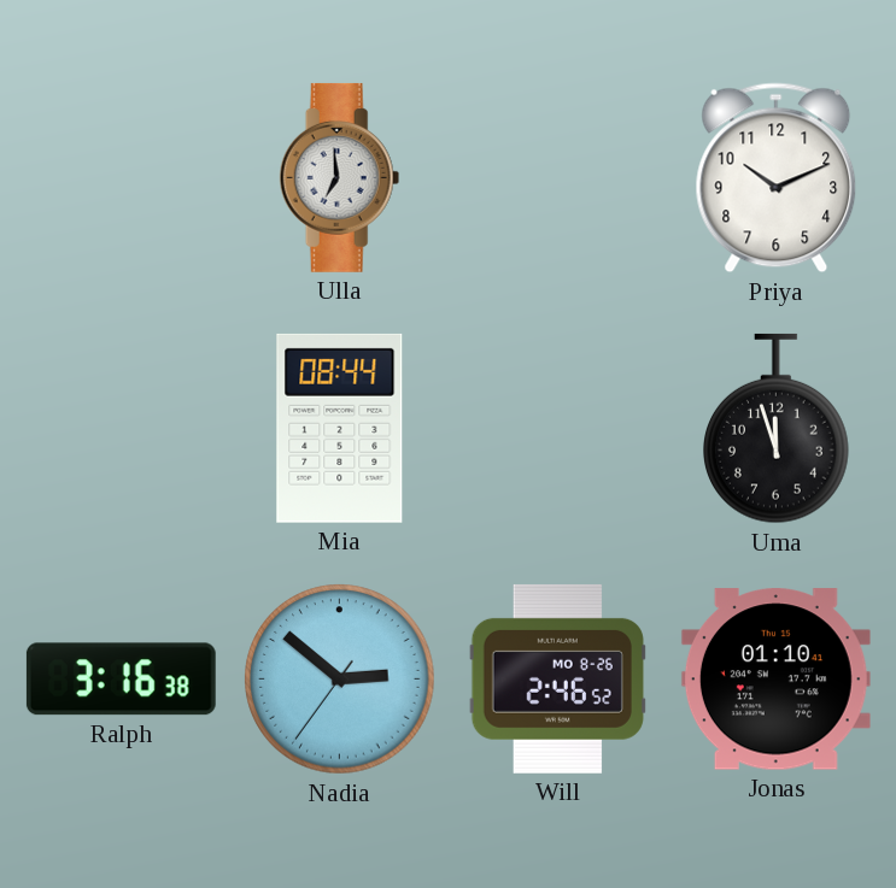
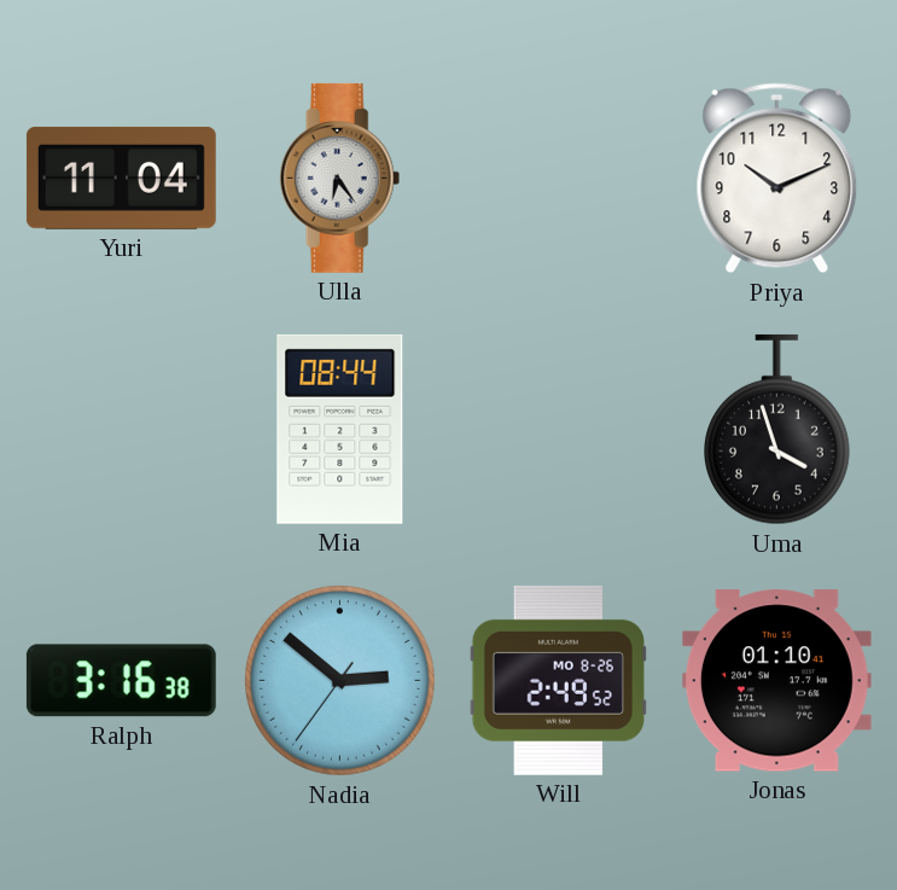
Yuri: none -> 11:04 (121, 178)
Ulla: 6:59 -> 6:24 (340, 178)
Uma: 11:57 -> 3:57 (777, 430)
Will: 2:46 -> 2:49 (558, 680)
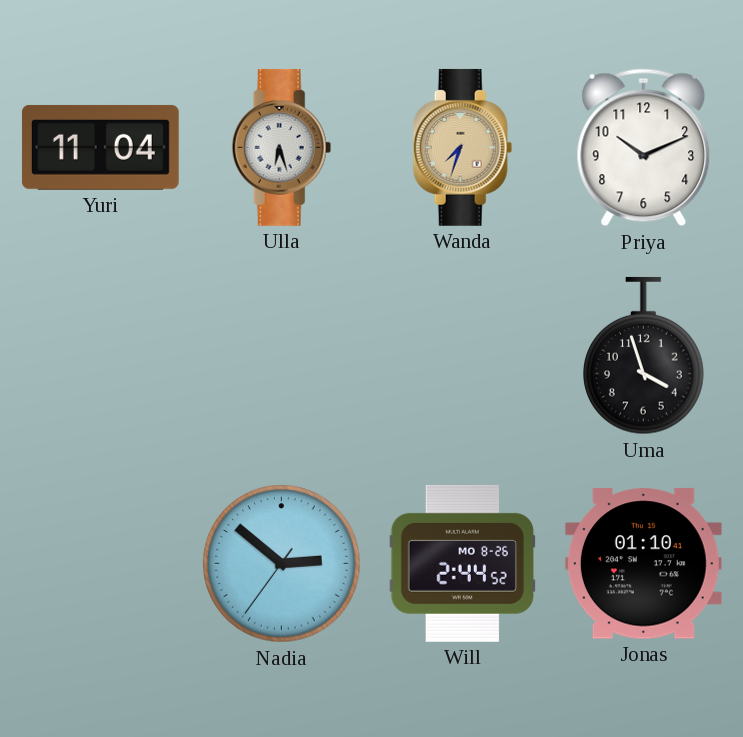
Ulla: 6:24 -> 6:27 (282, 147)
Wanda: none -> 7:33 (463, 147)
Mia: 08:44 -> none (340, 429)
Ralph: 3:16 -> none (121, 681)
Will: 2:49 -> 2:44 (462, 563)
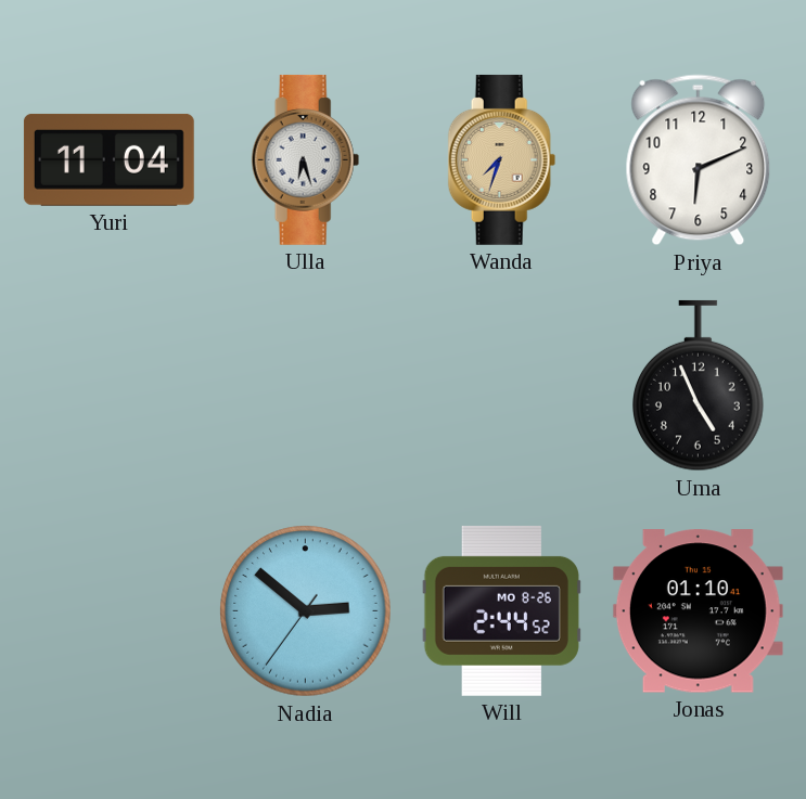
Priya: 10:11 -> 6:11 (699, 160)
Uma: 3:57 -> 4:56 (699, 386)
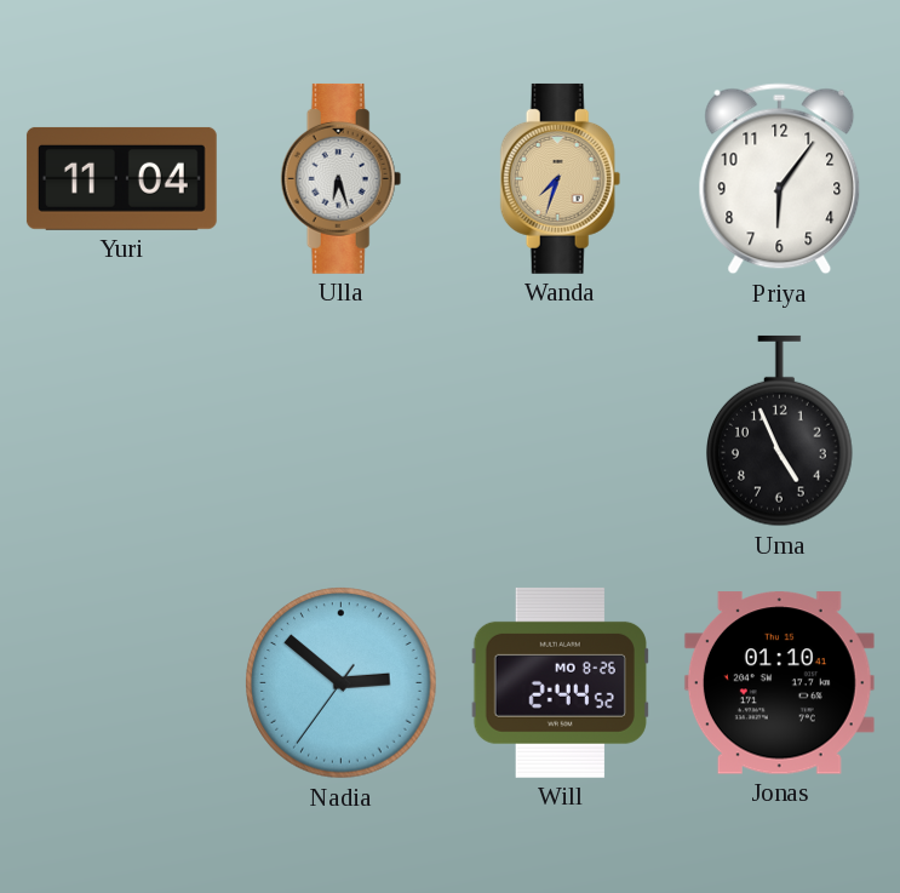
Priya: 6:11 -> 6:06 (780, 179)
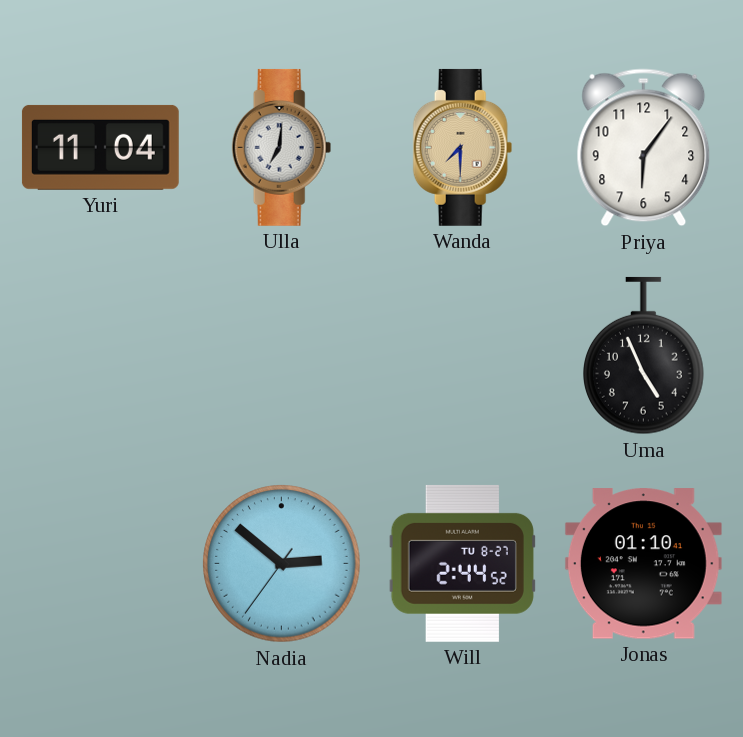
Ulla: 6:27 -> 7:01 (282, 147)
Wanda: 7:33 -> 7:30 (463, 147)
Will date: MO 8-26 -> TU 8-27 (462, 563)
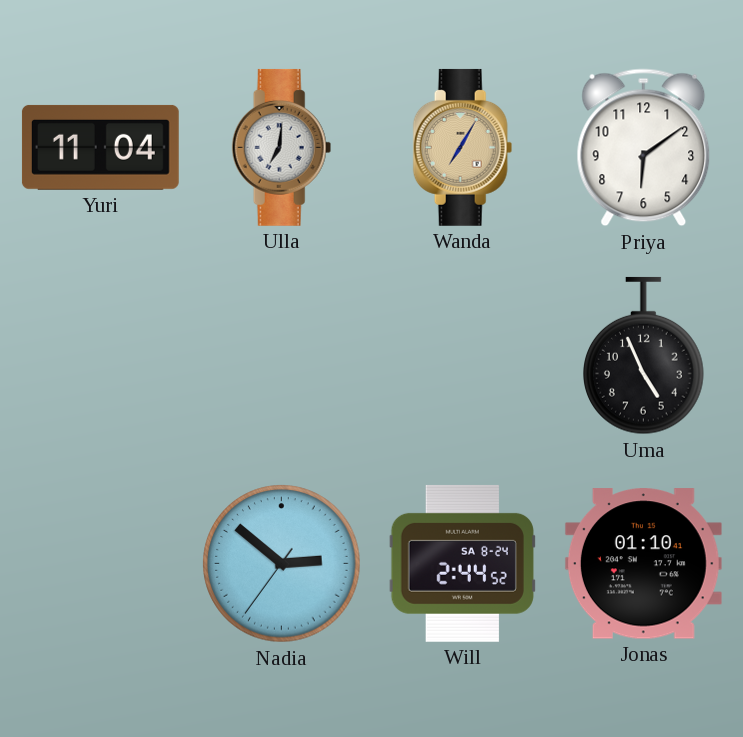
Wanda: 7:30 -> 7:05 (463, 147)
Priya: 6:06 -> 6:09 (644, 148)
Will date: TU 8-27 -> SA 8-24 (462, 563)
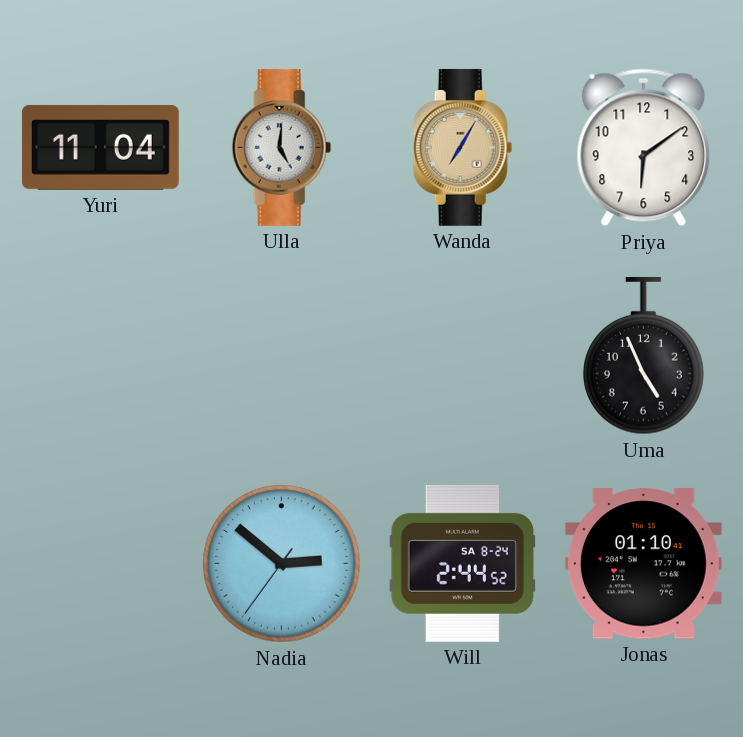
Ulla: 7:01 -> 5:01 (282, 147)
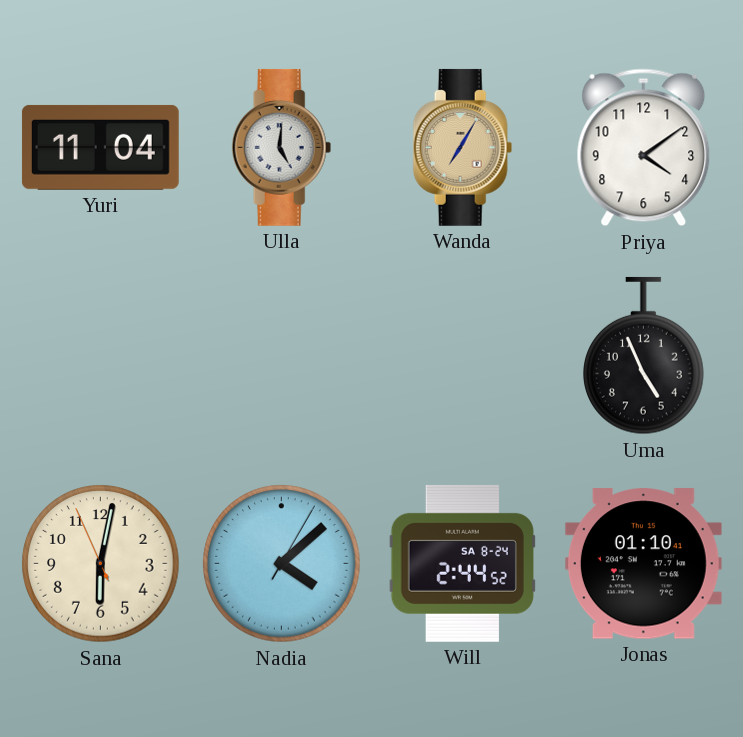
Priya: 6:09 -> 4:09 (644, 148)
Sana: none -> 6:01 (101, 564)
Nadia: 2:51 -> 4:08 (282, 564)
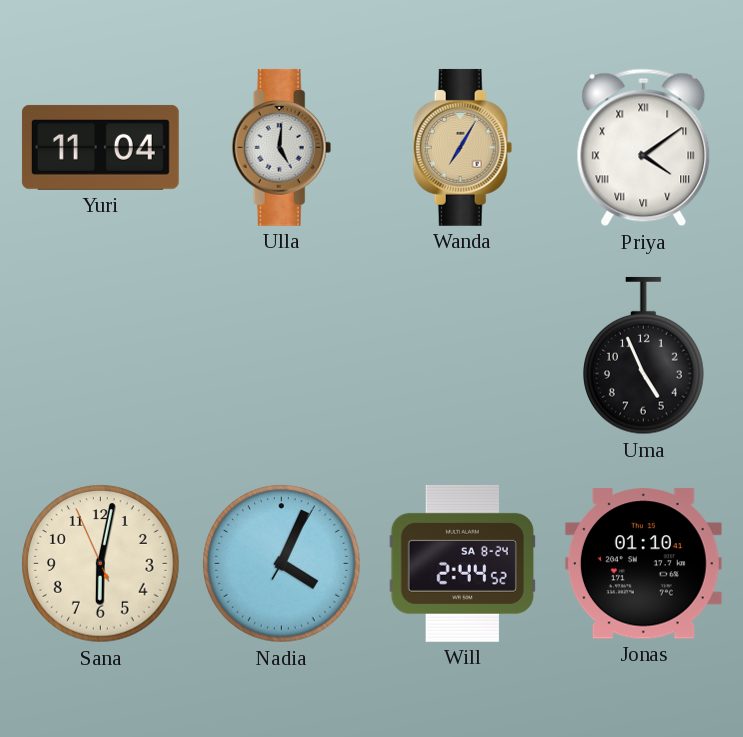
Priya numerals: Arabic -> Roman (644, 148)
Nadia: 4:08 -> 4:04 (282, 564)
